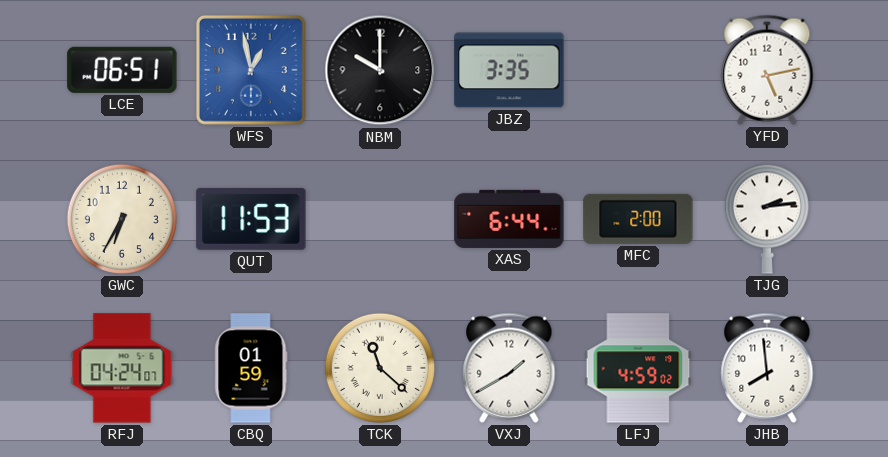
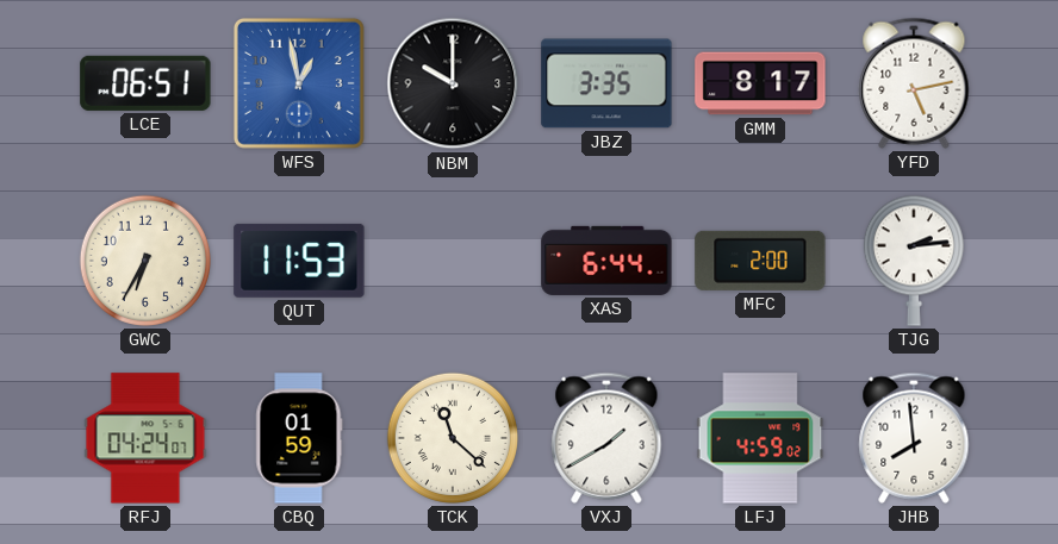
GMM: none -> 8:17 (760, 83)
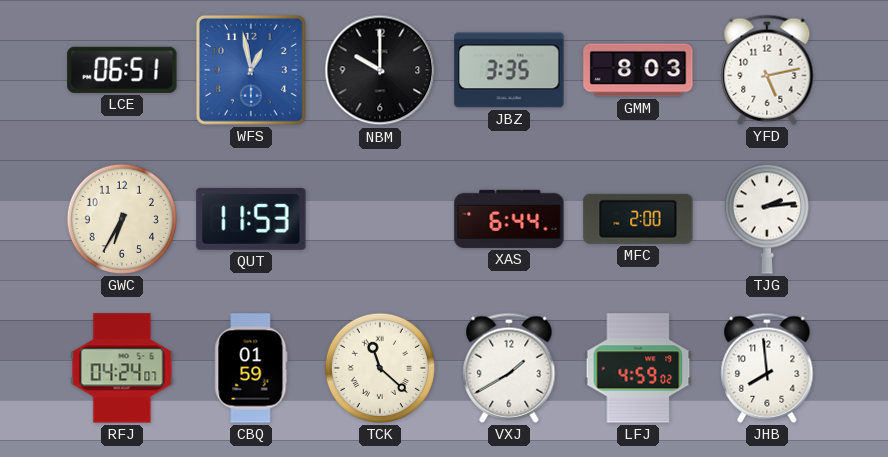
GMM: 8:17 -> 8:03 (638, 70)
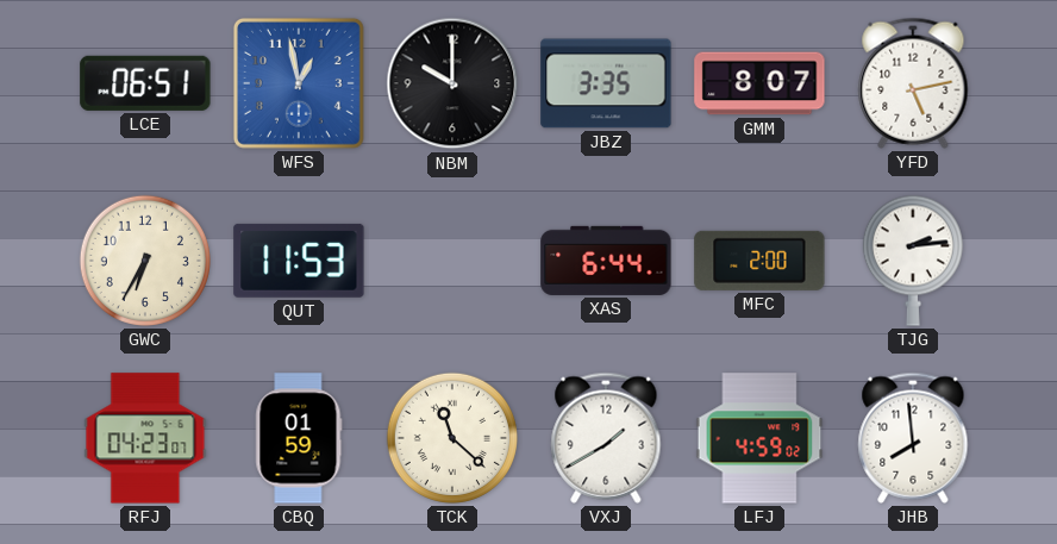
GMM: 8:03 -> 8:07 (759, 83)
RFJ: 04:24 -> 04:23 (145, 438)
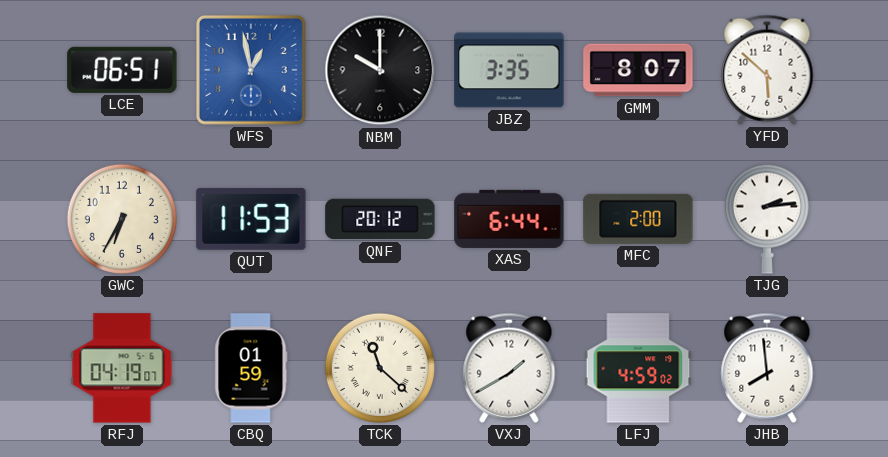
YFD: 5:13 -> 5:52 (767, 70)
QNF: none -> 20:12 (380, 219)
RFJ: 04:23 -> 04:19 (122, 368)
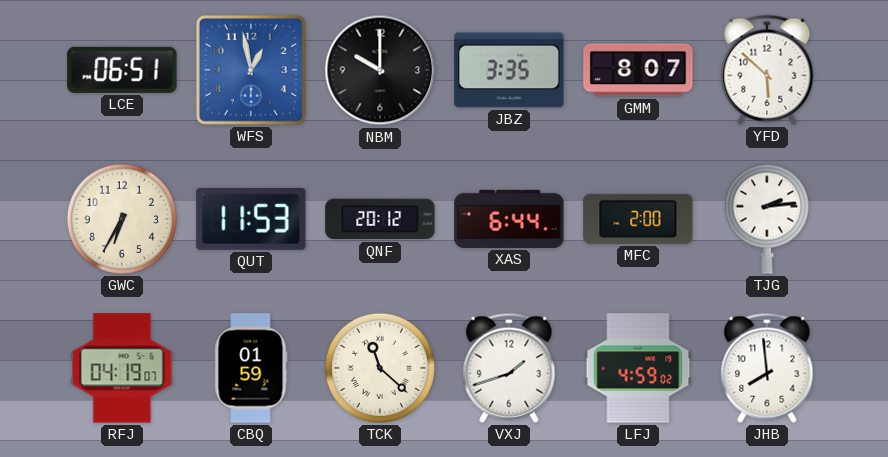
VXJ: 1:40 -> 1:42 (509, 368)
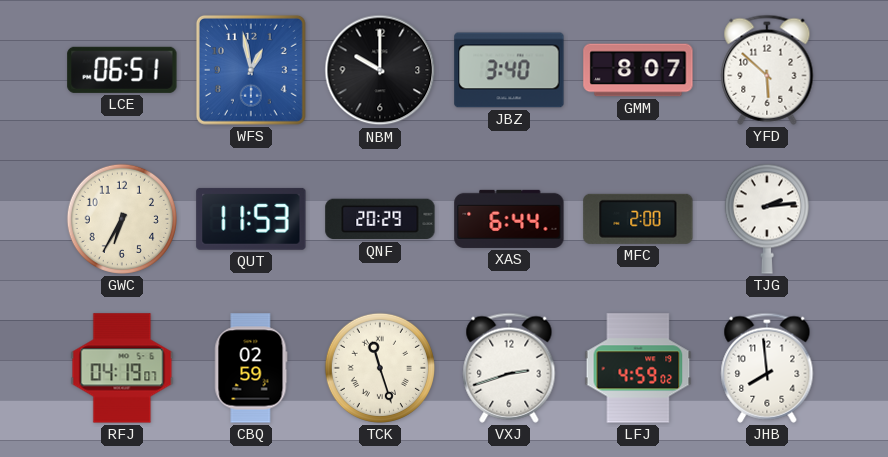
JBZ: 3:35 -> 3:40 (509, 70)
QNF: 20:12 -> 20:29 (380, 219)
CBQ: 01:59 -> 02:59 (251, 368)
TCK: 11:22 -> 11:27 (380, 368)
VXJ: 1:42 -> 2:42 (509, 368)
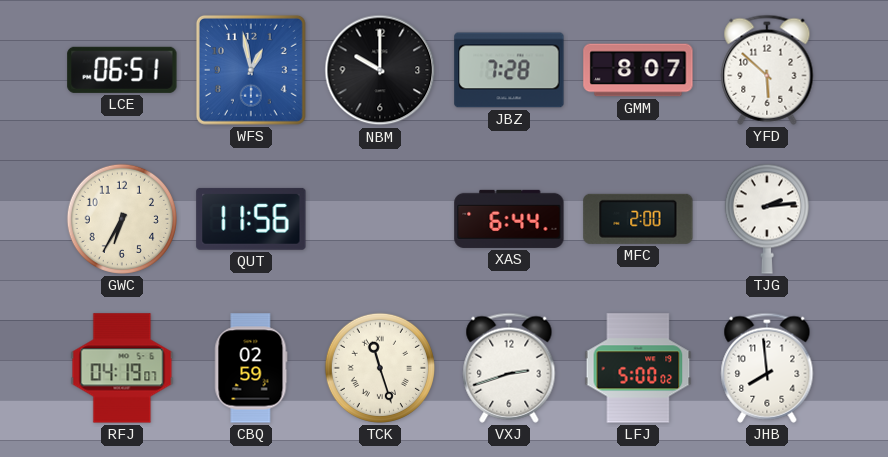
JBZ: 3:40 -> 7:28 (509, 70)
QUT: 11:53 -> 11:56 (251, 219)
QNF: 20:29 -> none (380, 219)
LFJ: 4:59 -> 5:00 (638, 368)
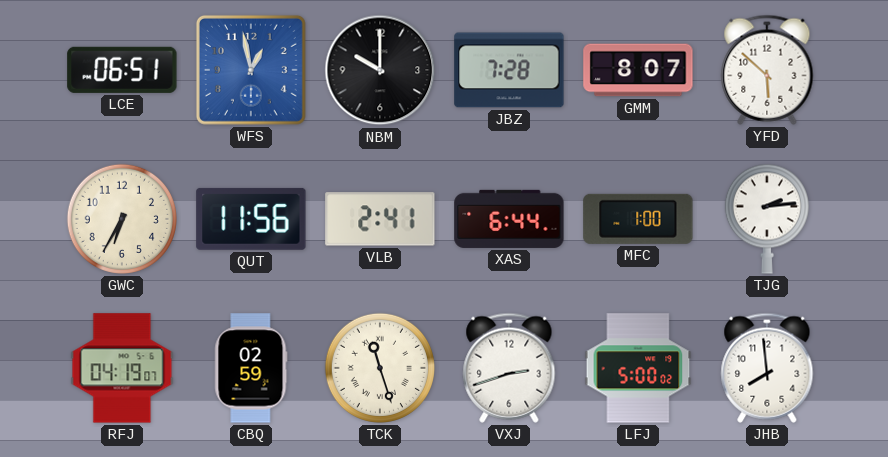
VLB: none -> 2:41 (380, 219)
MFC: 2:00 -> 1:00 (638, 219)
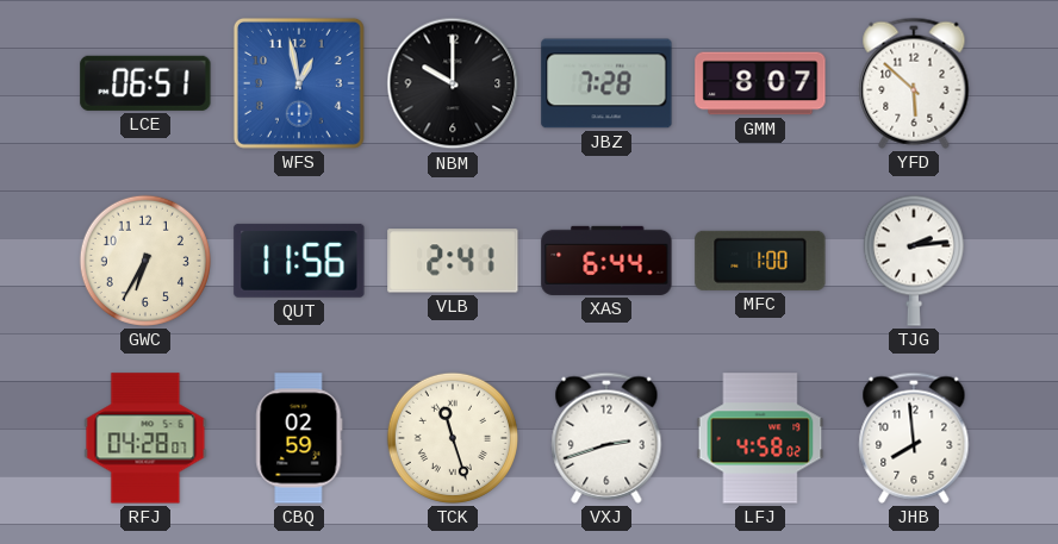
RFJ: 04:19 -> 04:28 (145, 438)
LFJ: 5:00 -> 4:58 (760, 438)
